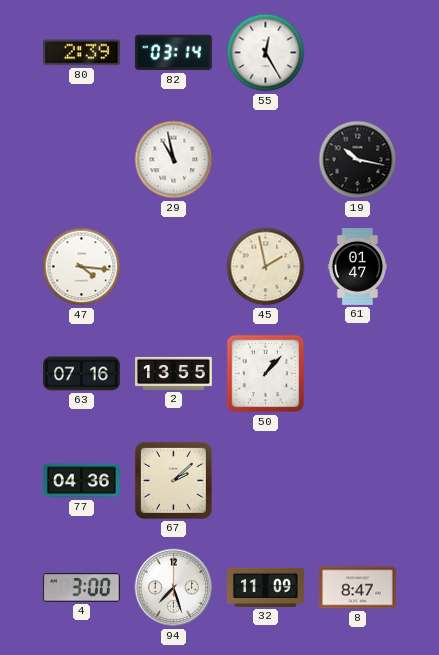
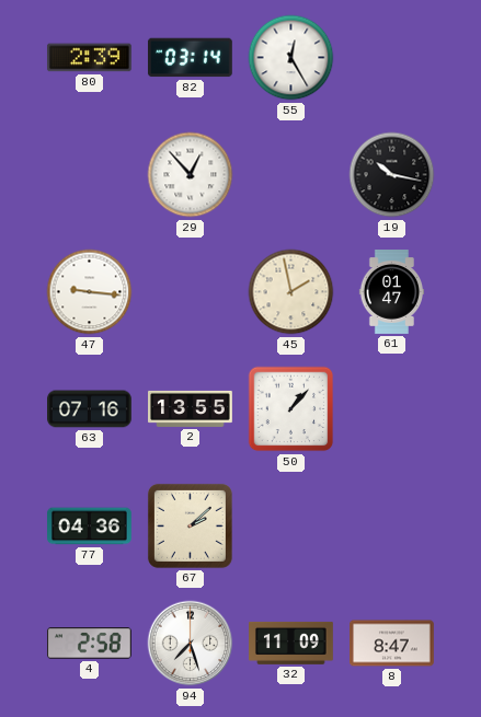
29: 10:58 -> 12:53 (191, 175)
47: 4:16 -> 9:16 (90, 292)
4: 3:00 -> 2:58 (90, 644)
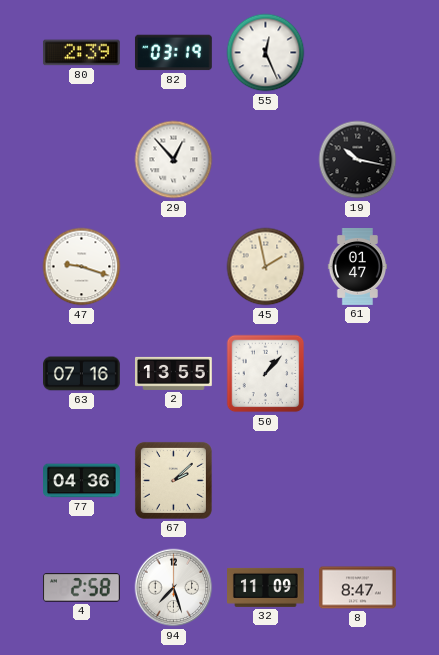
82: 03:14 -> 03:19 (173, 53)
55: 12:25 -> 12:26 (266, 53)
47: 9:16 -> 9:18 (82, 267)
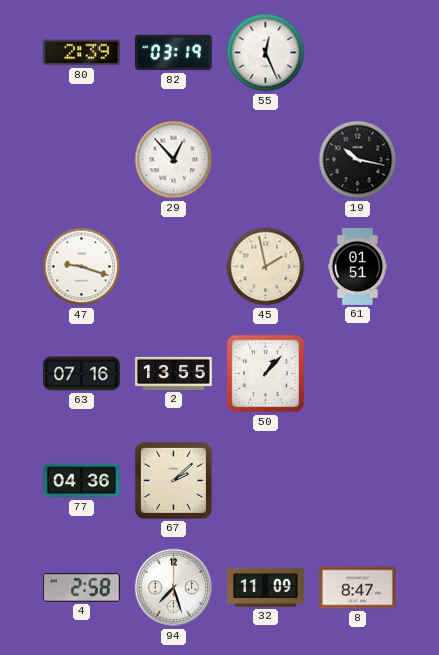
61: 01:47 -> 01:51 (357, 267)
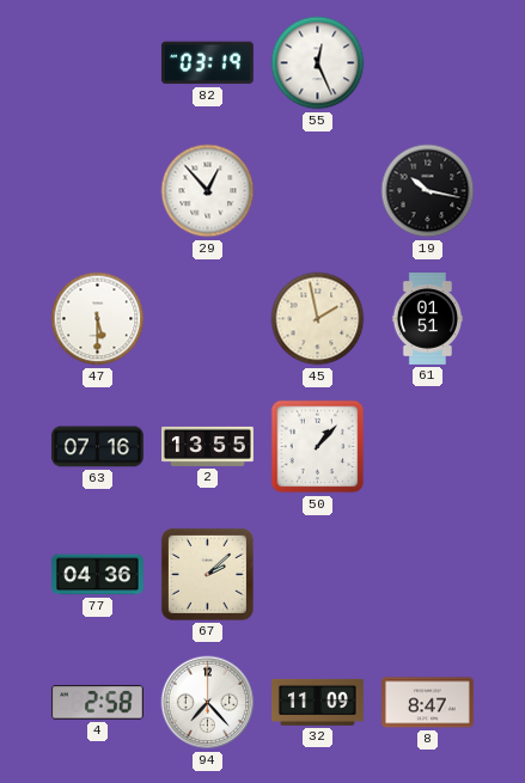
80: 2:39 -> none (81, 53)
47: 9:18 -> 5:30 (98, 319)
94: 7:27 -> 7:23 (208, 703)
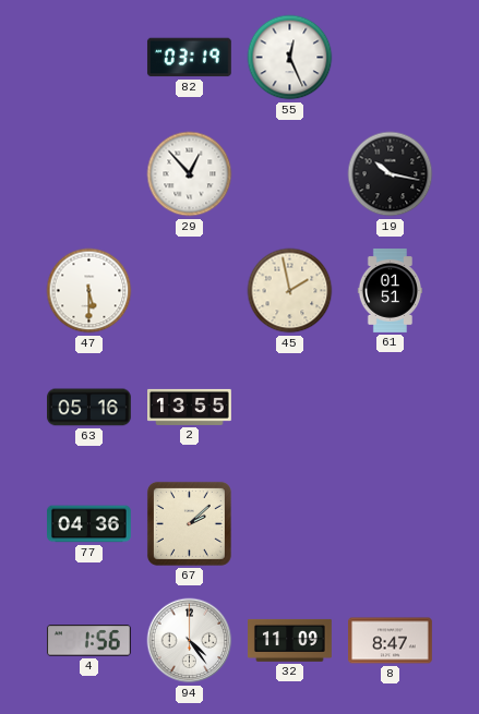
63: 07:16 -> 05:16 (89, 408)
50: 1:07 -> none (318, 447)
4: 2:58 -> 1:56 (89, 641)
94: 7:23 -> 4:24 (190, 641)
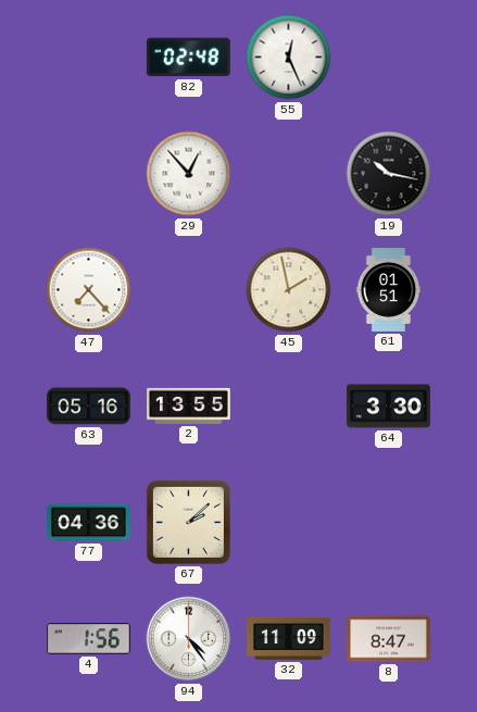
82: 03:19 -> 02:48 (188, 58)
47: 5:30 -> 7:23 (89, 290)
64: none -> 3:30 (389, 407)
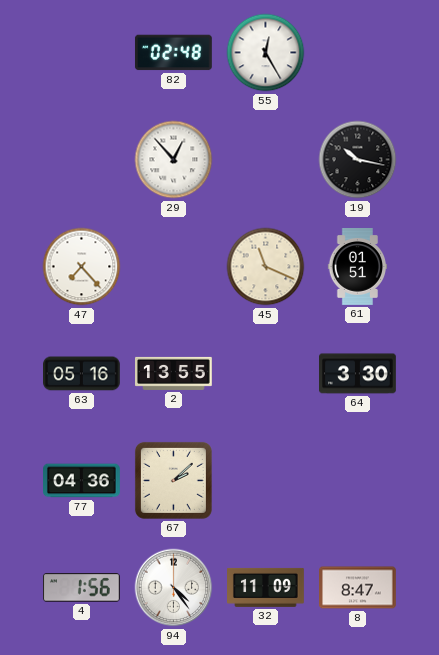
55: 12:26 -> 12:25 (266, 53)
45: 1:58 -> 11:19 (266, 267)
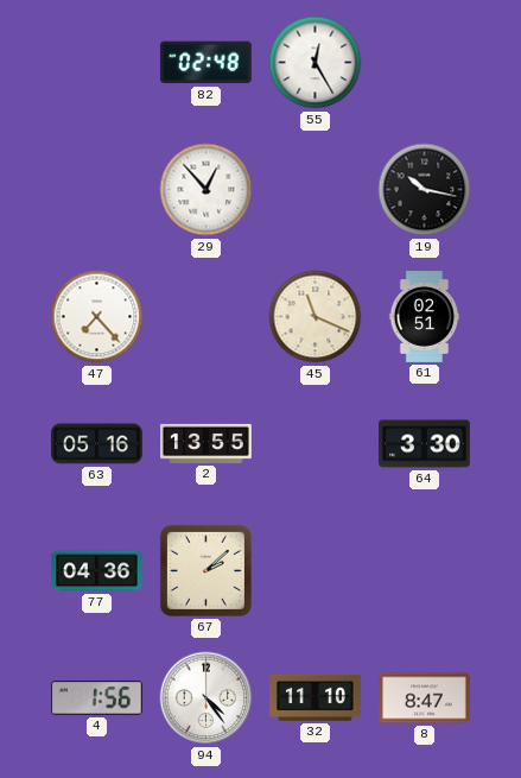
61: 01:51 -> 02:51 (424, 317)
32: 11:09 -> 11:10 (316, 697)
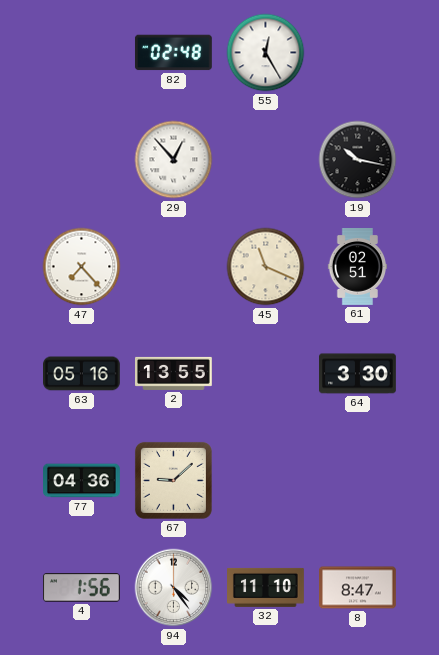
67: 2:08 -> 9:08 (173, 480)
